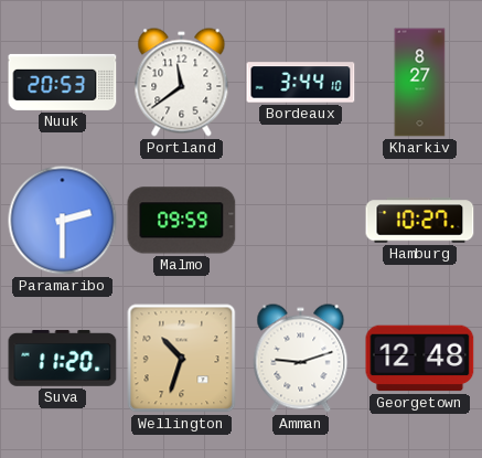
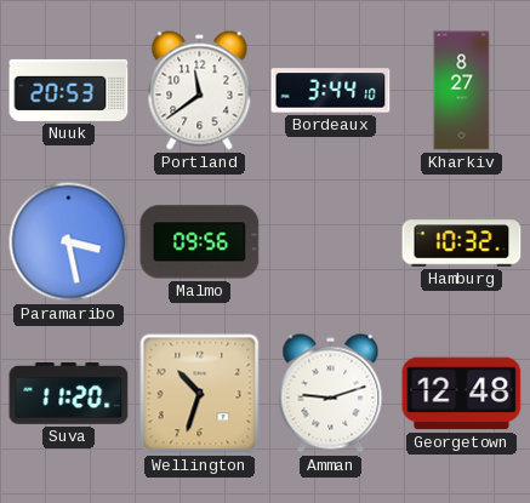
Paramaribo: 2:30 -> 3:28 (69, 242)
Malmo: 09:59 -> 09:56 (200, 242)
Hamburg: 10:27 -> 10:32 (462, 242)
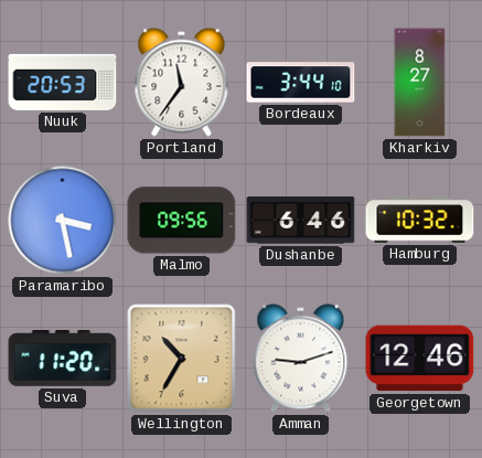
Portland: 11:39 -> 11:36 (182, 83)
Dushanbe: none -> 6:46 (301, 221)
Wellington: 10:33 -> 10:35 (182, 359)
Georgetown: 12:48 -> 12:46 (420, 359)
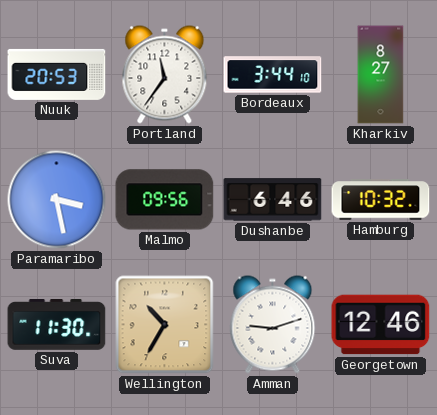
Suva: 11:20 -> 11:30 (57, 325)
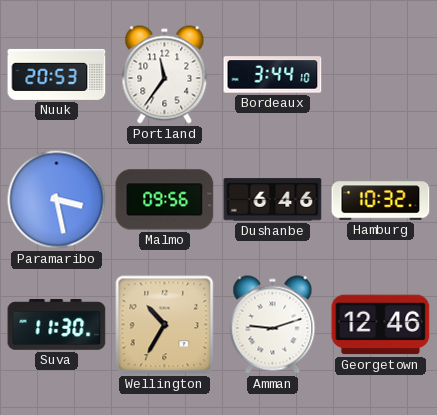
Kharkiv: 8:27 -> none (381, 75)
